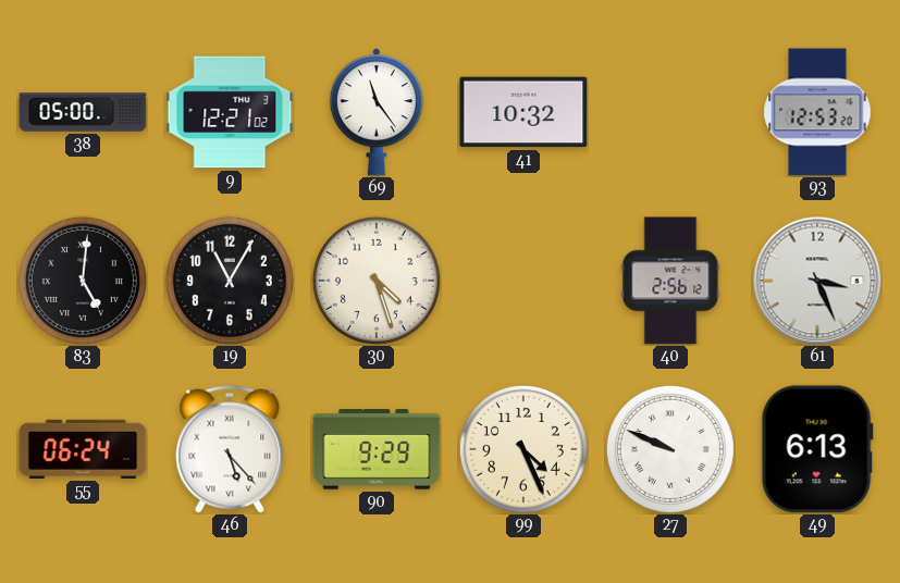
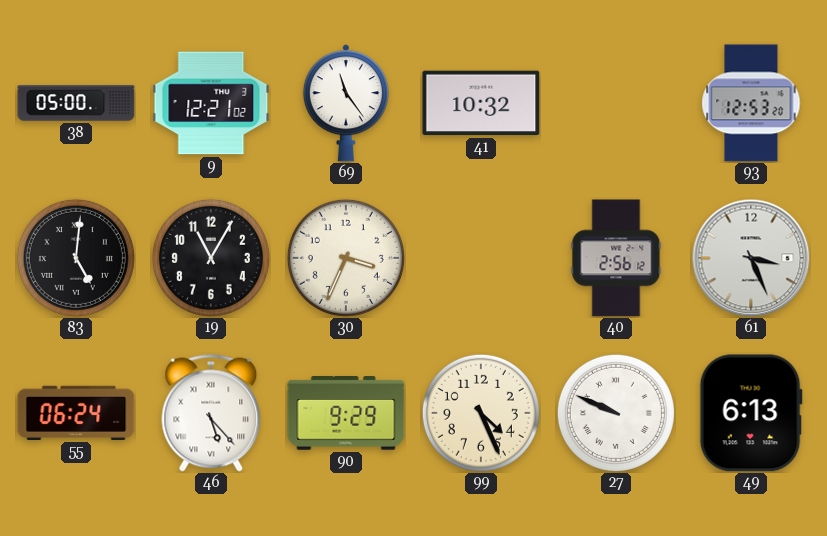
30: 4:27 -> 3:34 (346, 258)
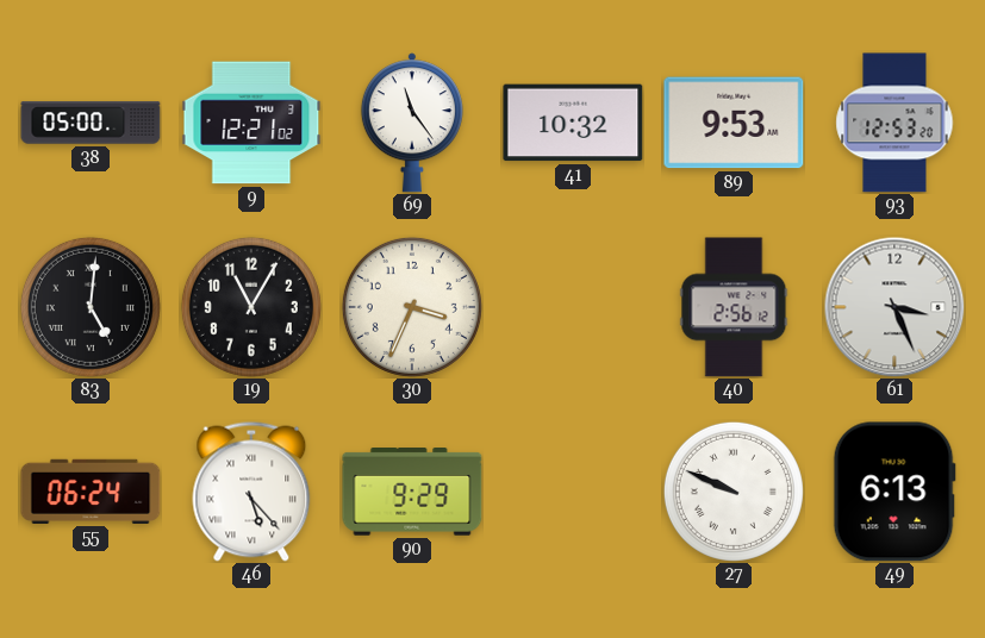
89: none -> 9:53 (734, 123)
99: 4:26 -> none (481, 413)
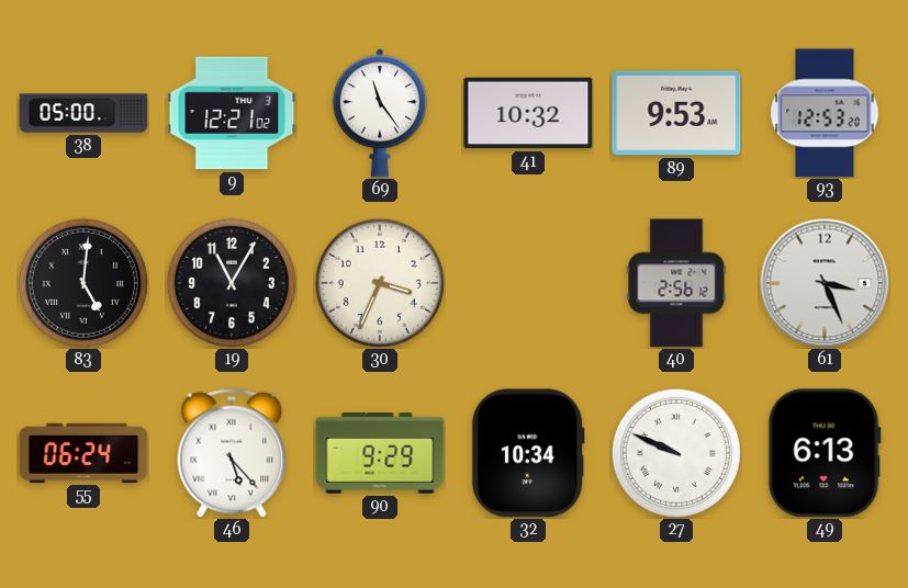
32: none -> 10:34 (528, 453)
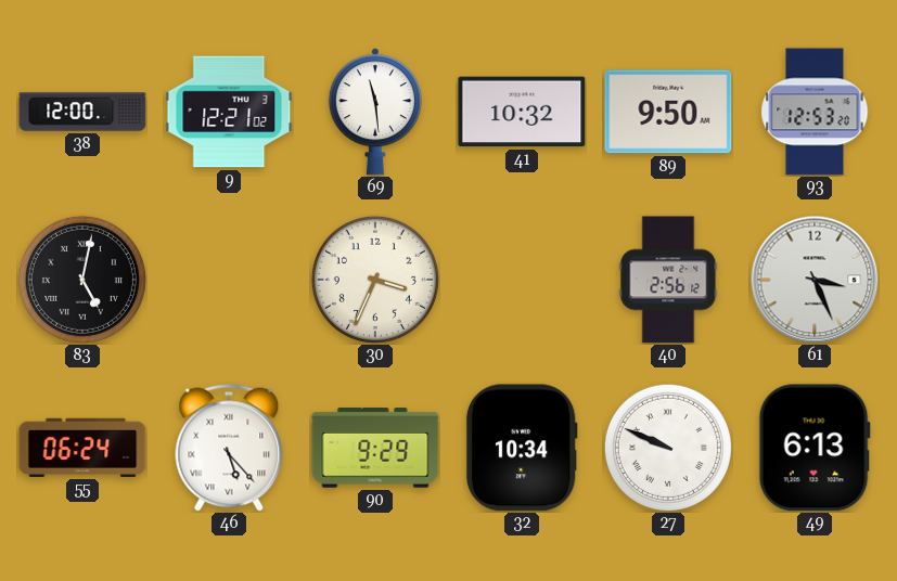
38: 05:00 -> 12:00 (82, 112)
69: 11:24 -> 11:29 (375, 112)
89: 9:53 -> 9:50 (668, 112)
83: 5:01 -> 5:02 (82, 280)
19: 11:05 -> none (232, 283)
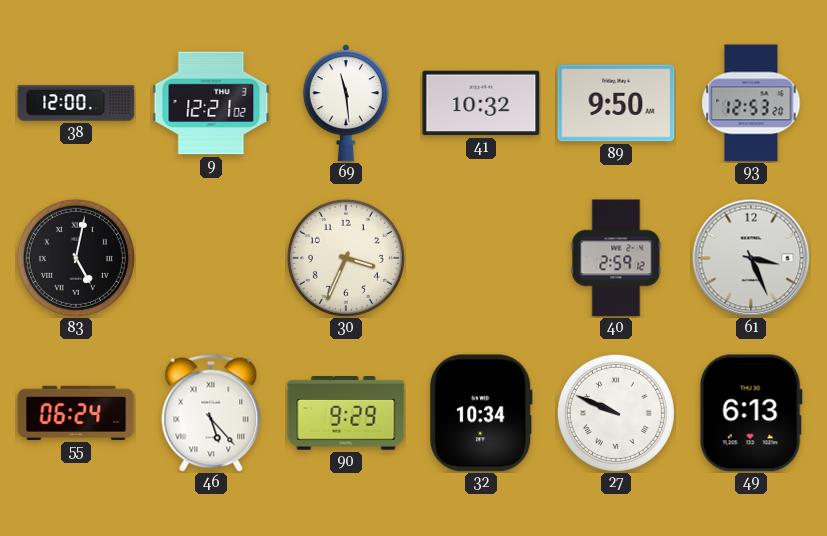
40: 2:56 -> 2:59 (616, 258)
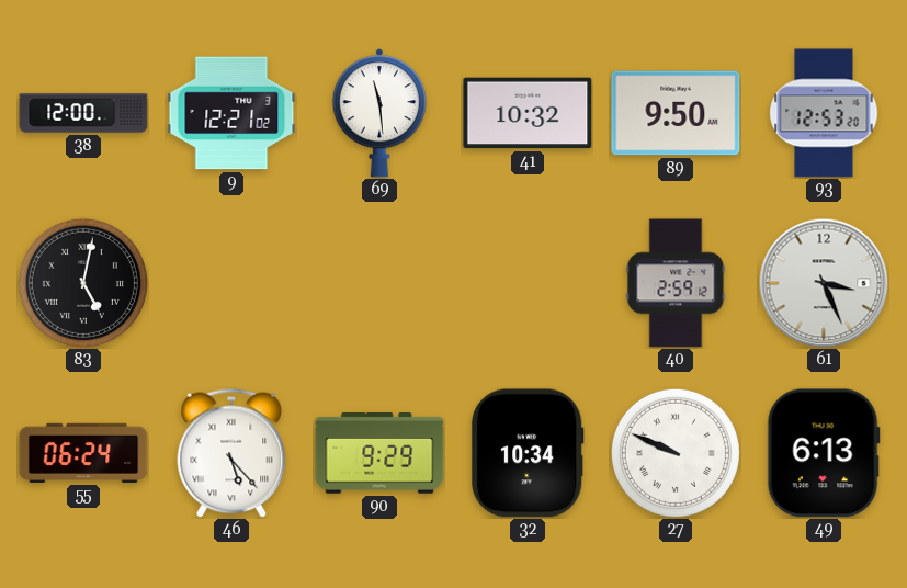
30: 3:34 -> none (346, 258)
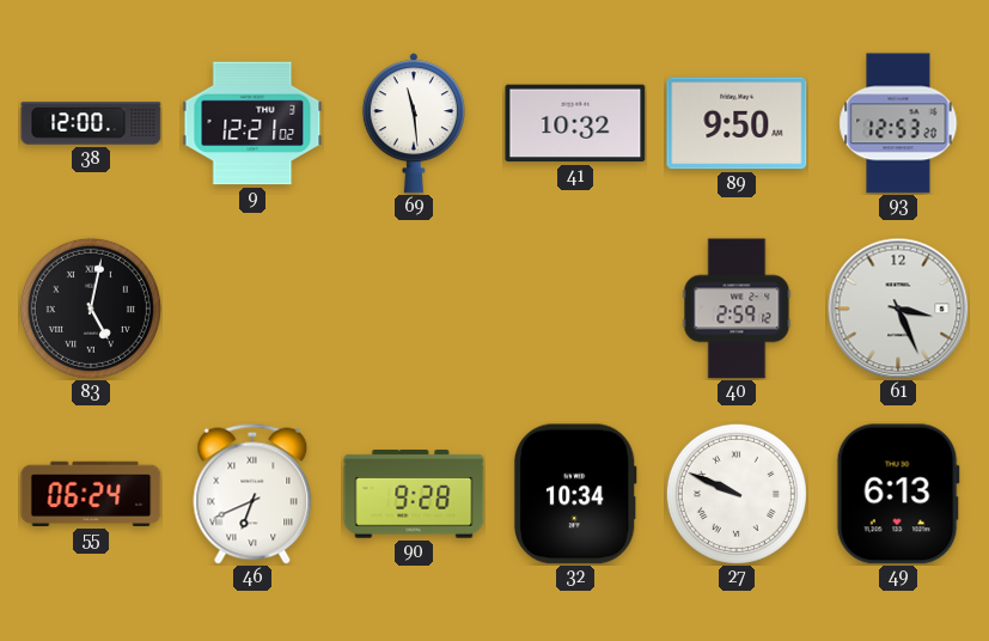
46: 5:23 -> 6:41 (252, 494)
90: 9:29 -> 9:28 (414, 495)
